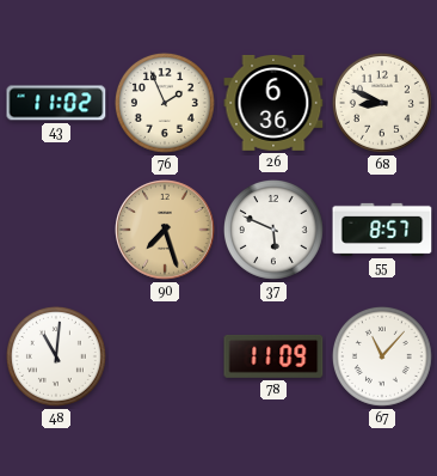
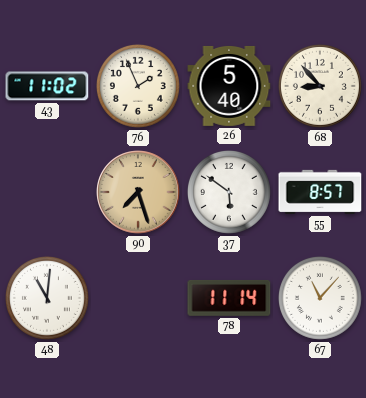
26: 6:36 -> 5:40 (229, 86)
68: 8:49 -> 8:53 (320, 86)
37: 5:49 -> 5:51 (229, 192)
78: 11:09 -> 11:14 (229, 298)
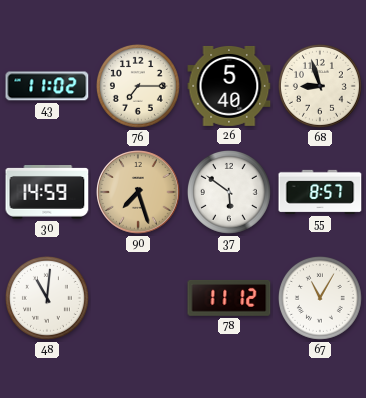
76: 1:56 -> 7:15 (138, 86)
68: 8:53 -> 8:57 (320, 86)
30: none -> 14:59 (47, 193)
78: 11:14 -> 11:12 (229, 298)
67: 11:07 -> 11:05 (320, 298)
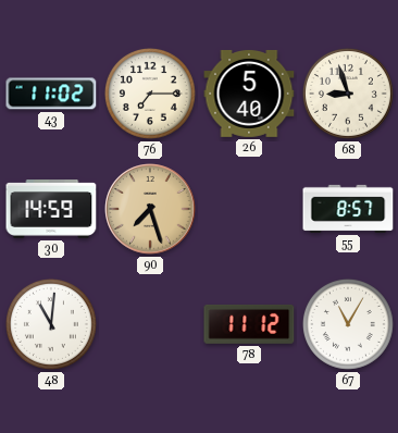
37: 5:51 -> none (229, 192)
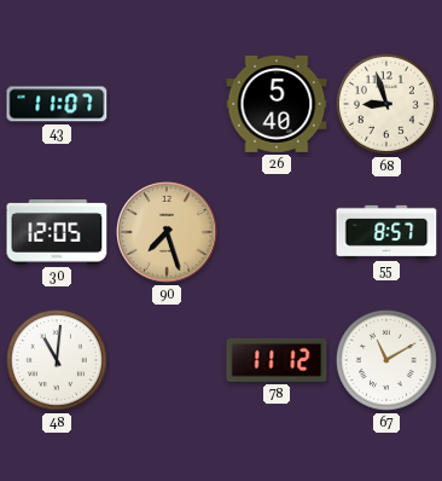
43: 11:02 -> 11:07 (57, 104)
76: 7:15 -> none (150, 94)
30: 14:59 -> 12:05 (57, 233)
67: 11:05 -> 11:10 (386, 360)
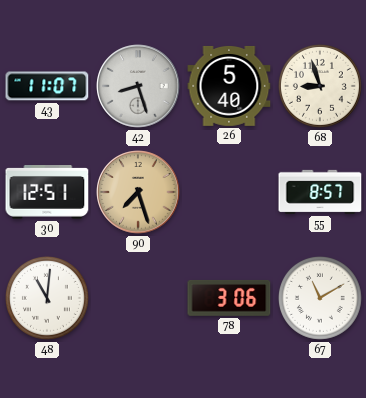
42: none -> 8:27 (138, 86)
30: 12:05 -> 12:51 (47, 193)
78: 11:12 -> 3:06 (229, 298)
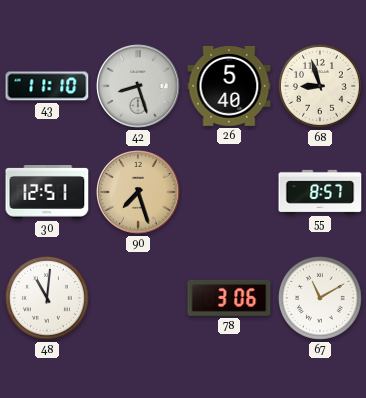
43: 11:07 -> 11:10 (47, 86)
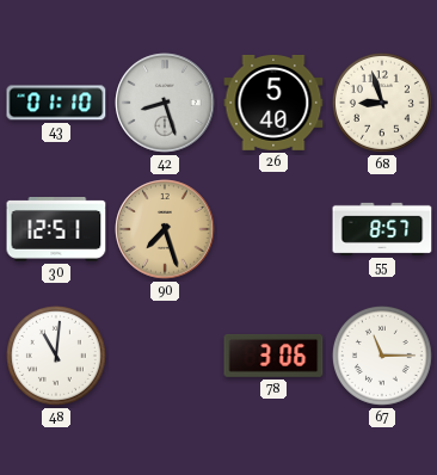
43: 11:10 -> 01:10 (56, 103)
67: 11:10 -> 11:15 (382, 356)
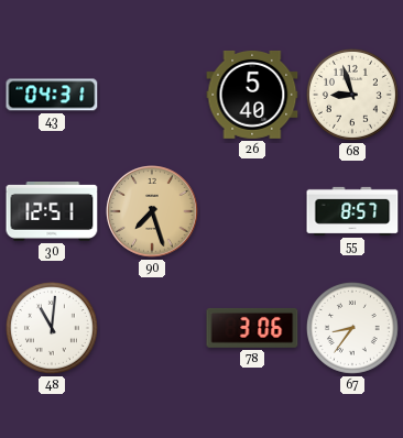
43: 01:10 -> 04:31 (52, 95)
42: 8:27 -> none (165, 103)
67: 11:15 -> 8:36 (352, 328)
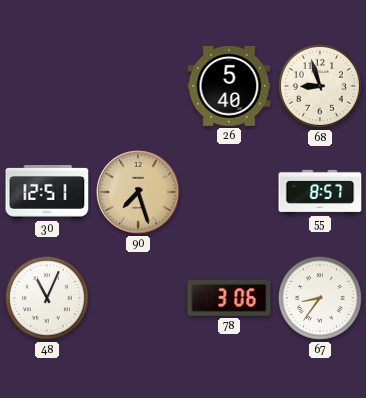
43: 04:31 -> none (52, 95)
48: 11:01 -> 11:04 (47, 298)
